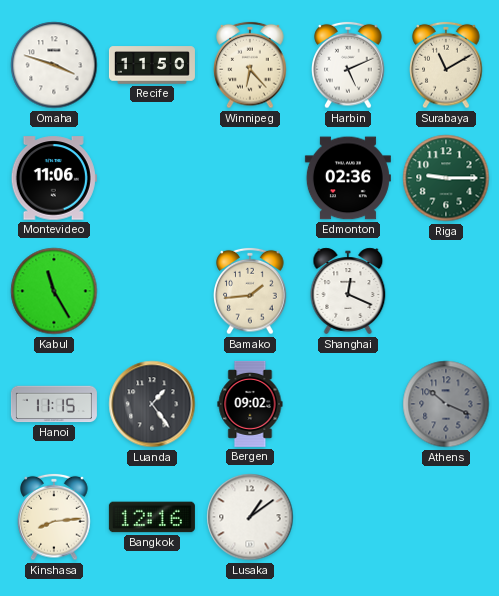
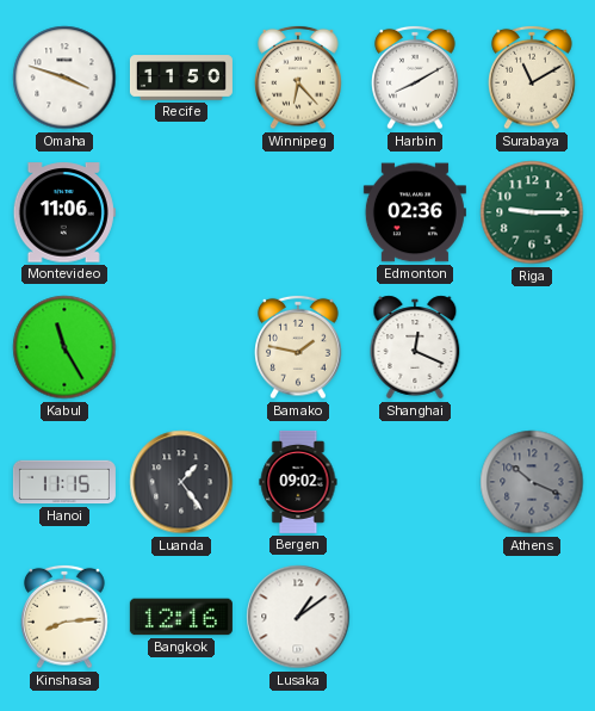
Harbin: 5:11 -> 8:10 (415, 78)
Bamako: 1:44 -> 1:47 (298, 347)
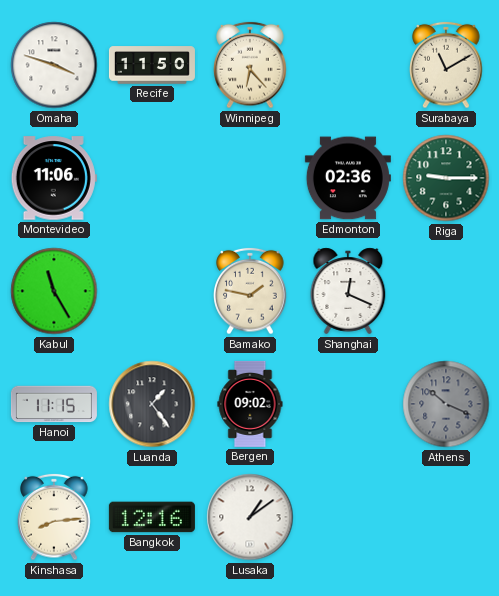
Harbin: 8:10 -> none (415, 78)
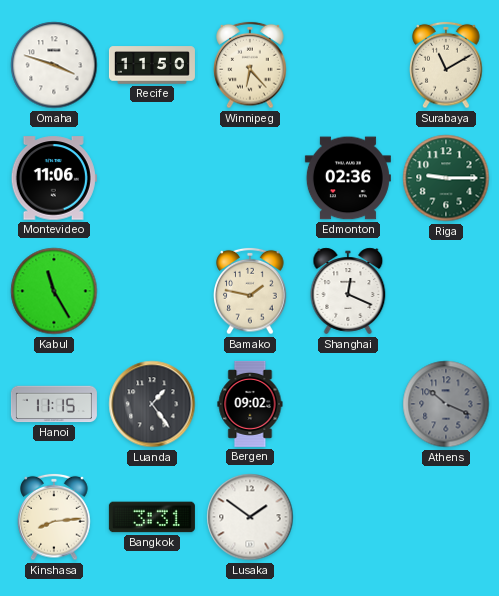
Bangkok: 12:16 -> 3:31 (152, 517)
Lusaka: 1:09 -> 1:51 (250, 517)
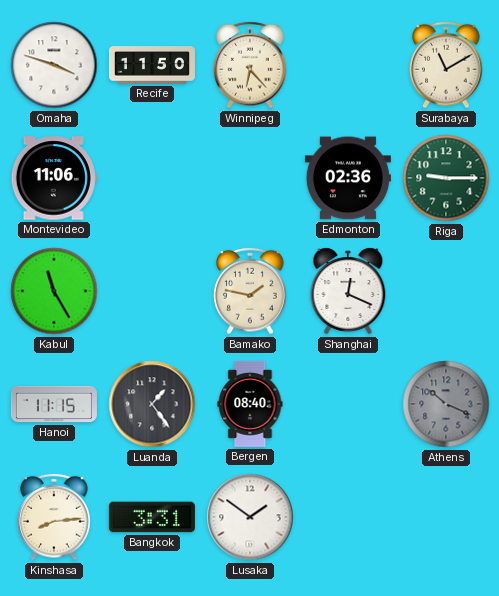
Bergen: 09:02 -> 08:40 (250, 404)
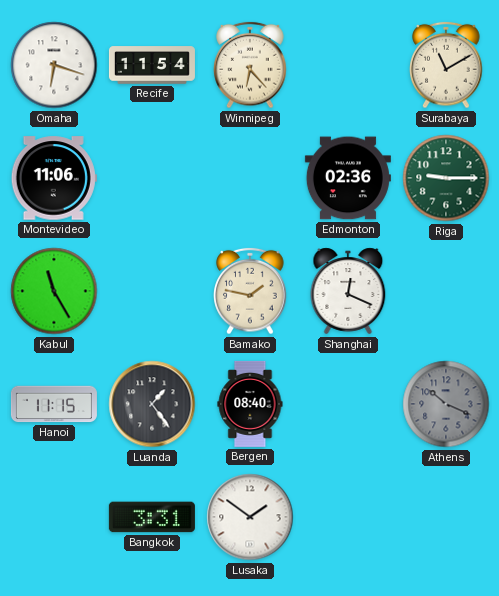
Omaha: 3:48 -> 6:18 (54, 65)
Recife: 11:50 -> 11:54 (152, 65)
Kinshasa: 8:14 -> none (54, 517)
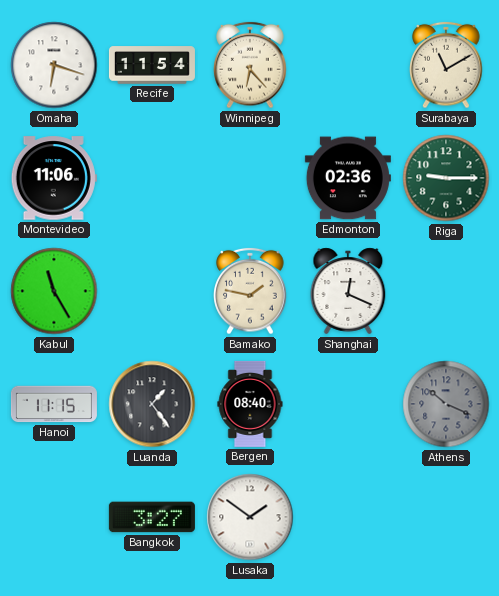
Bangkok: 3:31 -> 3:27 (152, 517)
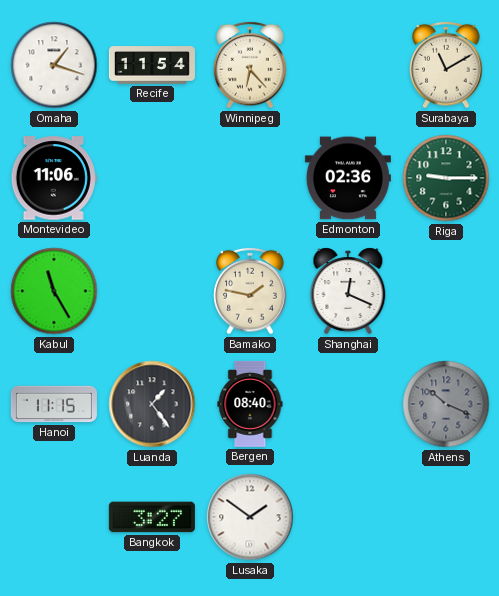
Omaha: 6:18 -> 1:18 (54, 65)
